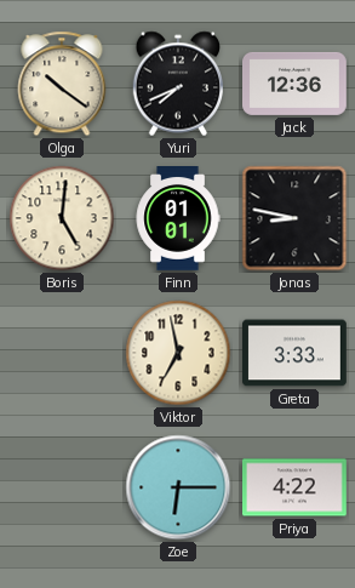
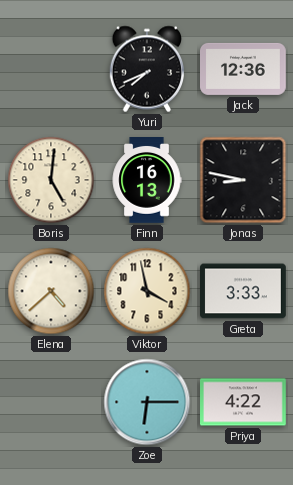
Olga: 10:21 -> none (62, 84)
Finn: 01:01 -> 16:13 (147, 181)
Elena: none -> 4:38 (51, 291)
Viktor: 6:58 -> 3:58 (147, 291)
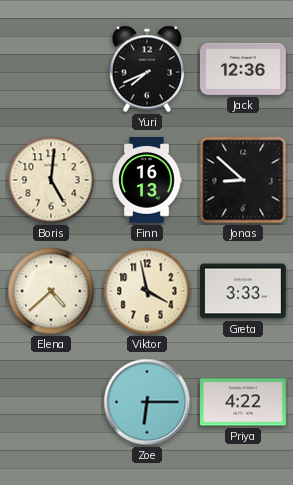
Jonas: 8:47 -> 8:52 (243, 180)
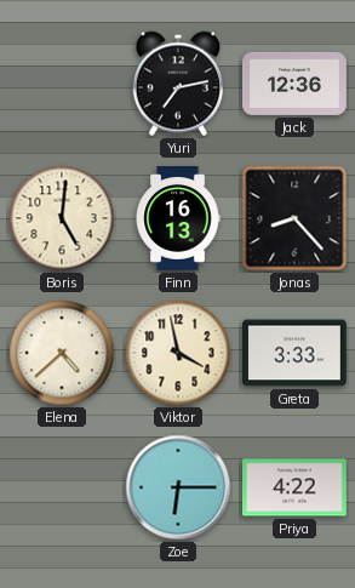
Yuri: 7:41 -> 7:13 (178, 84)
Jonas: 8:52 -> 8:23 (294, 218)
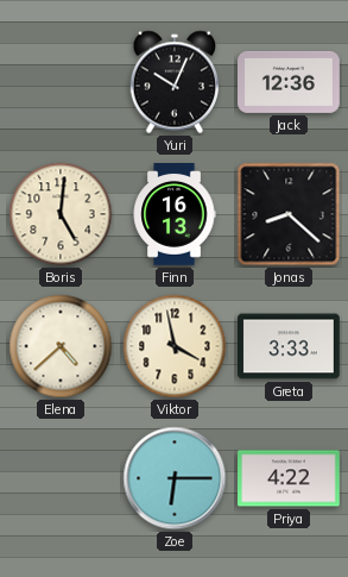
Yuri: 7:13 -> 10:04 (175, 82)
Jonas: 8:23 -> 8:22 (289, 214)
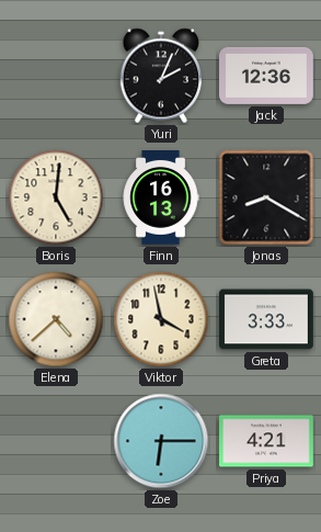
Yuri: 10:04 -> 2:04 (161, 76)
Jonas: 8:22 -> 8:20 (266, 197)
Priya: 4:22 -> 4:21 (267, 441)
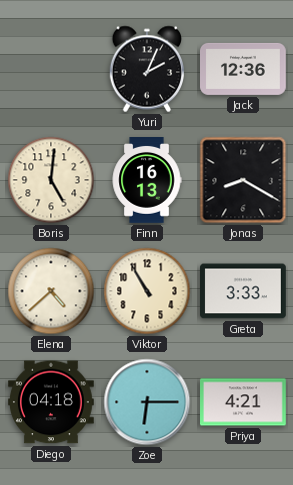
Viktor: 3:58 -> 10:55 (147, 291)
Diego: none -> 04:18 (52, 402)
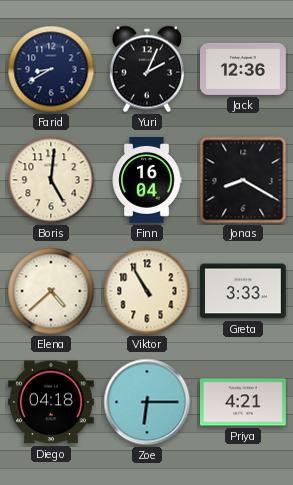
Farid: none -> 8:40 (51, 69)
Finn: 16:13 -> 16:04 (147, 181)
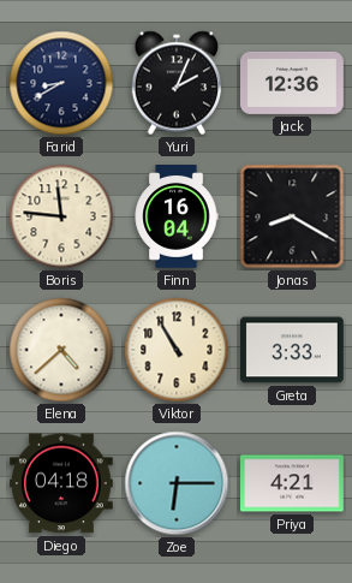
Boris: 5:01 -> 11:46 (61, 216)
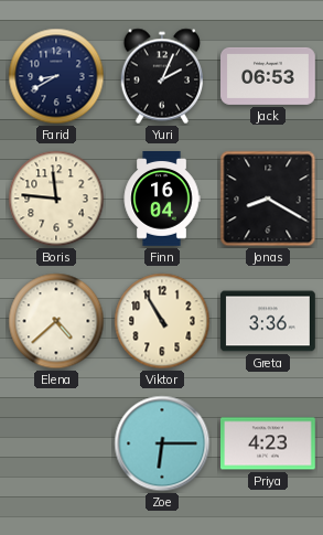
Jack: 12:36 -> 06:53 (269, 76)
Greta: 3:33 -> 3:36 (269, 321)
Diego: 04:18 -> none (62, 483)
Priya: 4:21 -> 4:23 (269, 443)
